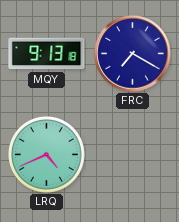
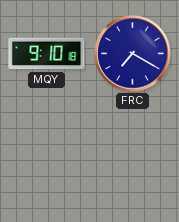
MQY: 9:13 -> 9:10 (47, 54)
LRQ: 4:41 -> none (46, 154)
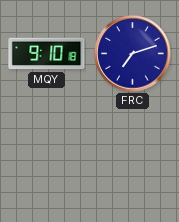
FRC: 7:20 -> 7:12 (133, 54)
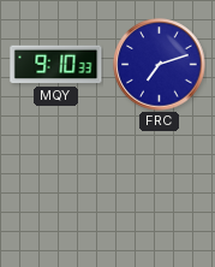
MQY: 9:10:18 -> 9:10:33 (56, 65)
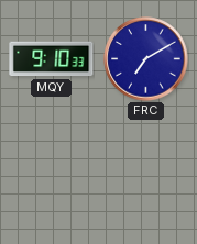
FRC: 7:12 -> 7:10 (146, 59)
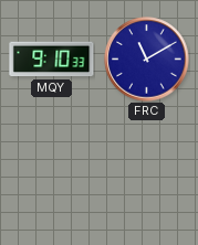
FRC: 7:10 -> 11:10 (147, 60)
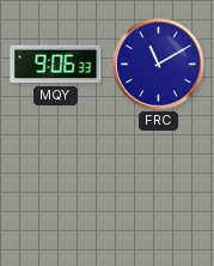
MQY: 9:10 -> 9:06 (56, 65)
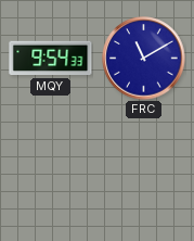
MQY: 9:06 -> 9:54 (51, 59)
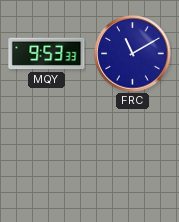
MQY: 9:54 -> 9:53 (47, 54)
